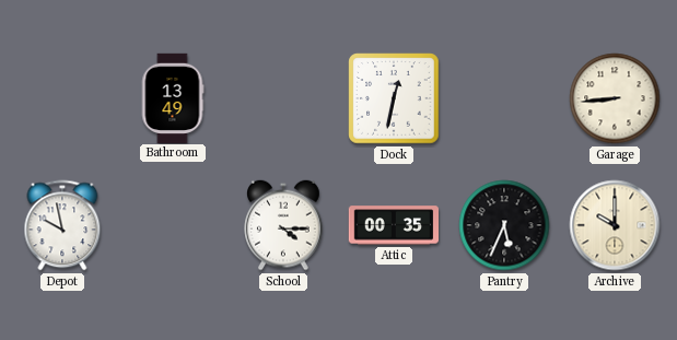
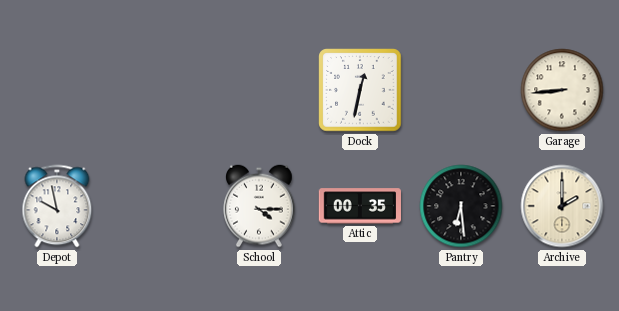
Bathroom: 13:49 -> none (173, 97)
Pantry: 5:34 -> 6:29 (461, 206)
Archive: 10:00 -> 2:00 (562, 206)
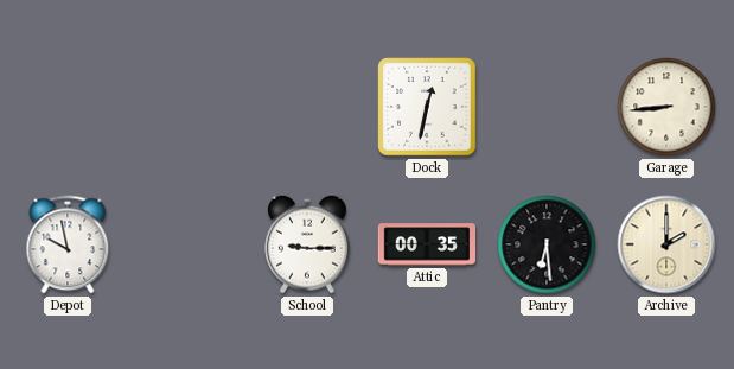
School: 4:15 -> 9:15 (307, 244)
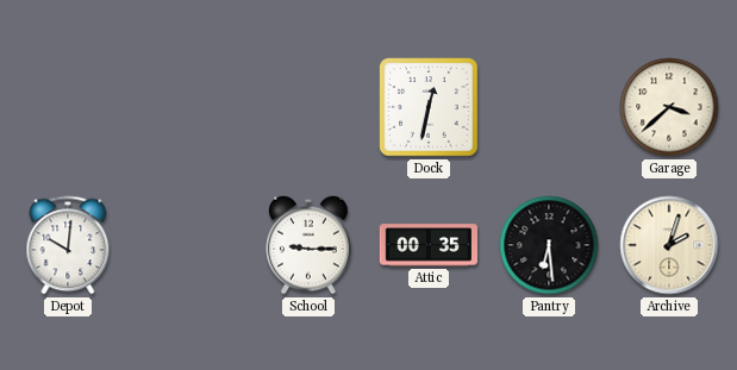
Garage: 8:44 -> 3:38 (669, 107)
Depot: 9:58 -> 10:01 (68, 245)
Archive: 2:00 -> 2:03 (669, 245)
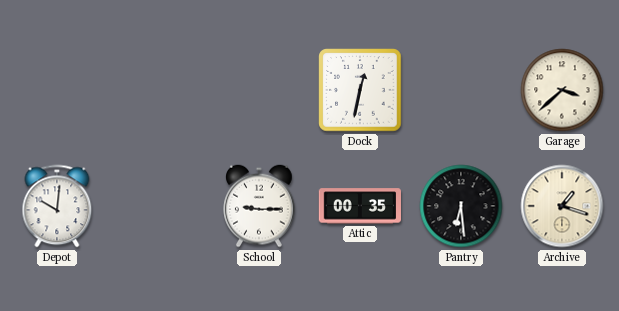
Archive: 2:03 -> 1:18 (562, 206)
